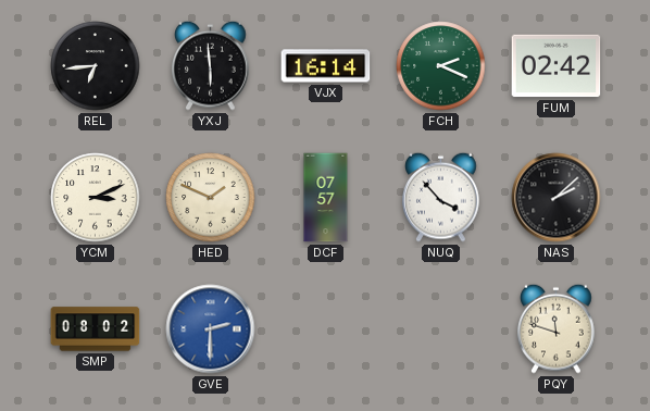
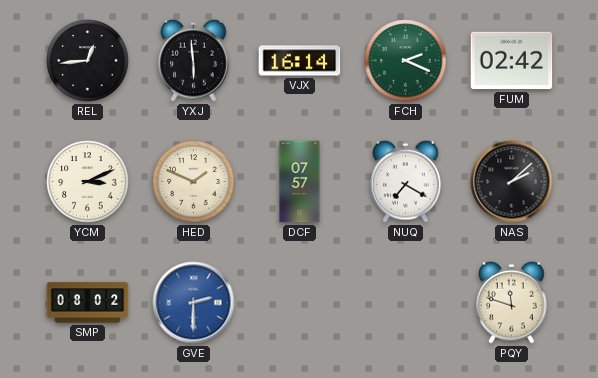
REL: 6:44 -> 12:44 (88, 61)
NUQ: 3:53 -> 7:20 (406, 181)
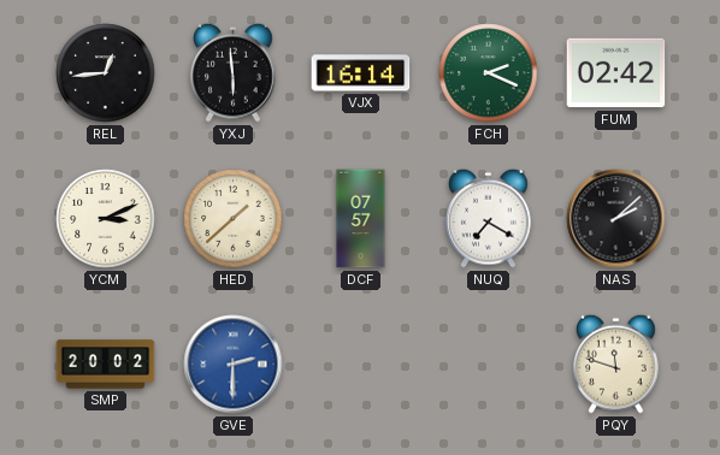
HED: 1:49 -> 1:38 (234, 219)
SMP: 08:02 -> 20:02 (106, 365)
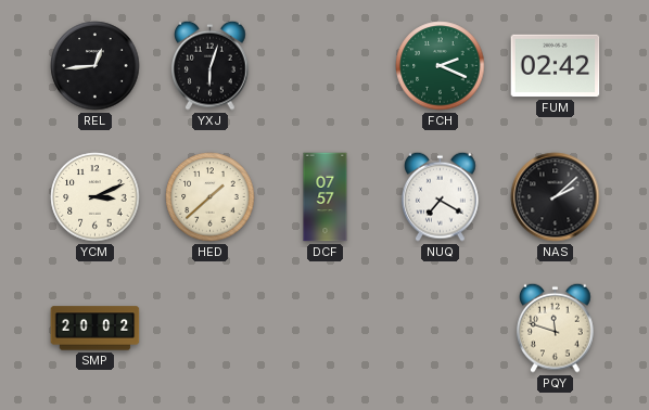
YXJ: 5:59 -> 6:03 (211, 65)
VJX: 16:14 -> none (361, 73)
GVE: 2:30 -> none (234, 365)
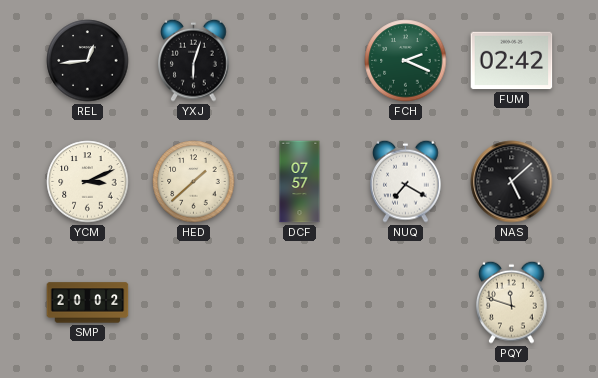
NAS: 2:08 -> 5:08 (512, 182)
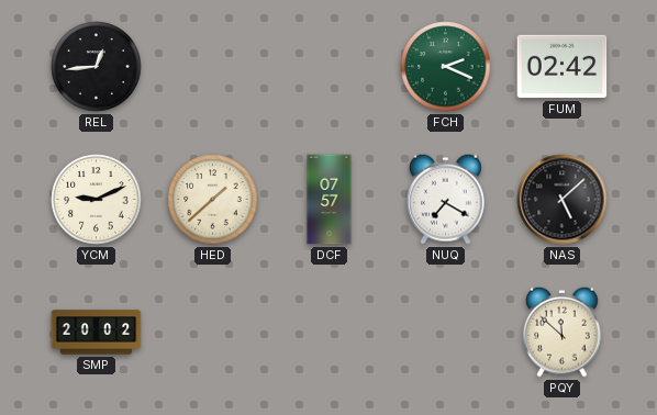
YXJ: 6:03 -> none (194, 60)
YCM: 3:11 -> 9:11 (97, 200)
PQY: 11:48 -> 11:52 (563, 332)
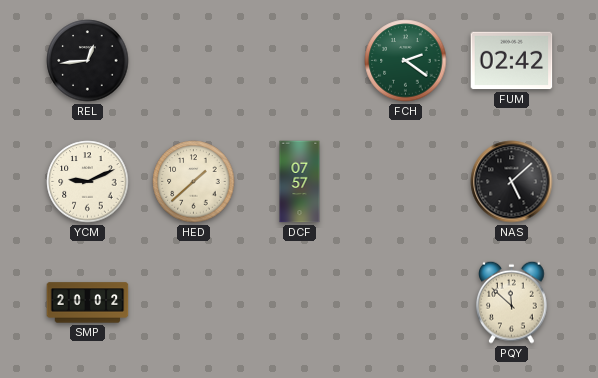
FCH: 2:19 -> 2:21 (406, 61)
NUQ: 7:20 -> none (446, 199)
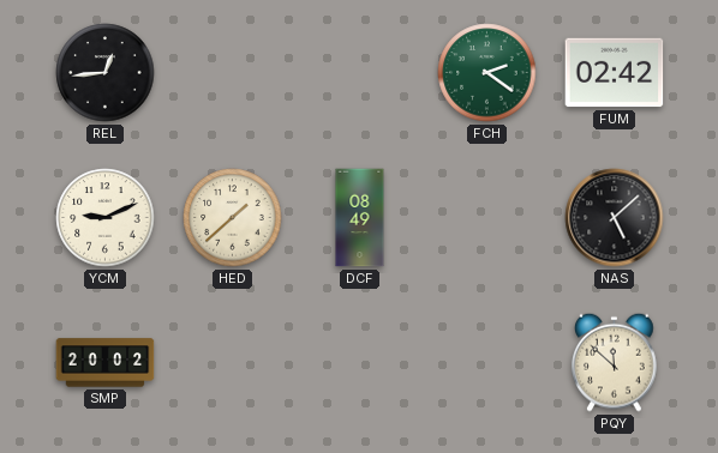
DCF: 07:57 -> 08:49 (360, 218)
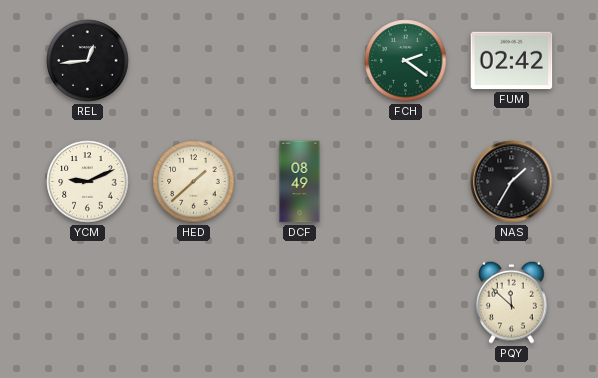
NAS: 5:08 -> 1:35 (512, 182)
SMP: 20:02 -> none (106, 363)
